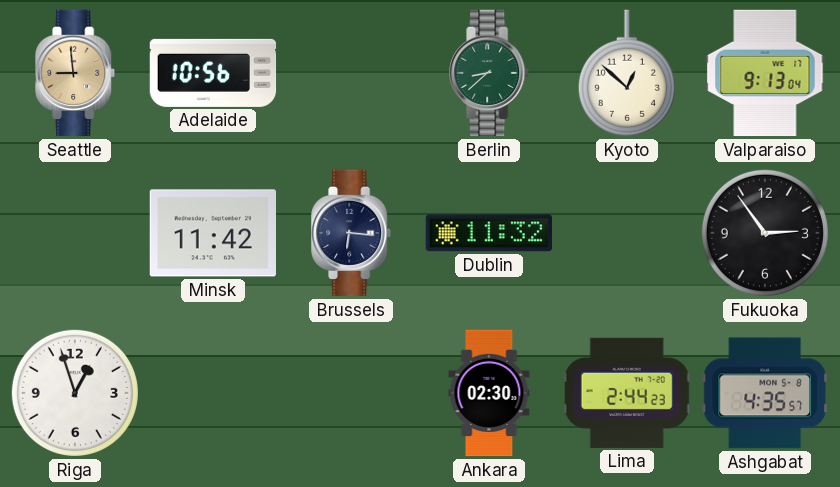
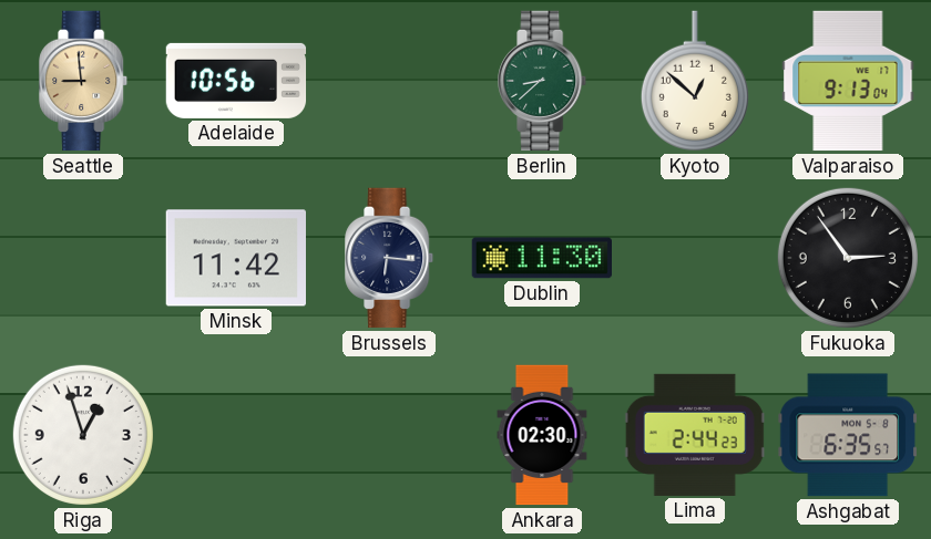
Dublin: 11:32 -> 11:30 (541, 258)
Ashgabat: 4:35 -> 6:35 (848, 435)
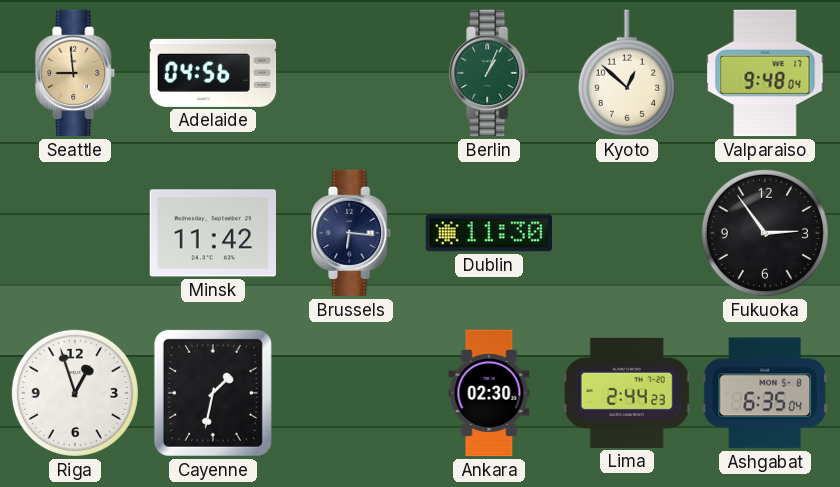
Adelaide: 10:56 -> 04:56 (213, 73)
Berlin: 8:38 -> 1:04 (490, 73)
Valparaiso: 9:13 -> 9:48 (765, 73)
Cayenne: none -> 1:32 (213, 393)
Ashgabat: 6:35:57 -> 6:35:04 (765, 393)
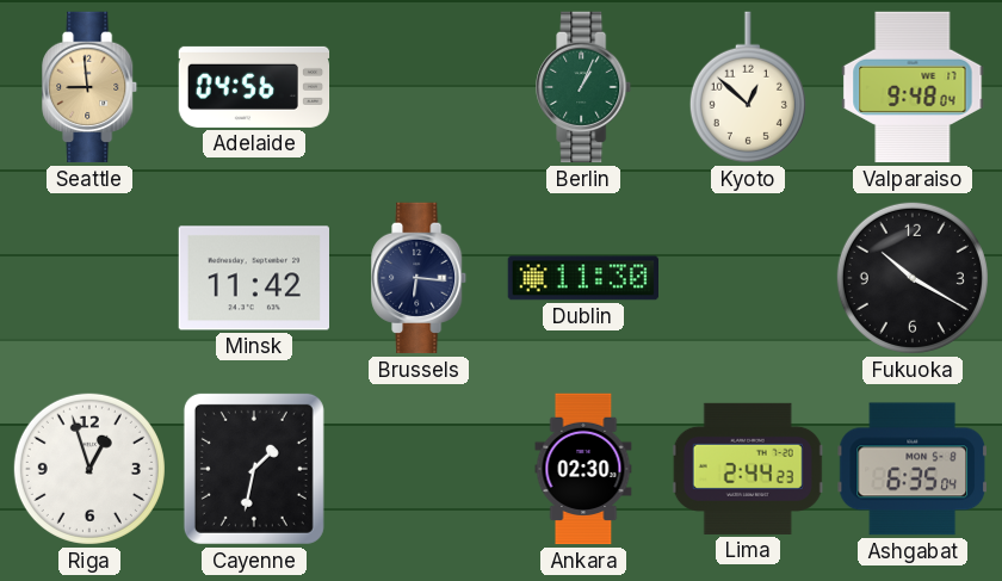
Fukuoka: 2:54 -> 10:20 (913, 278)
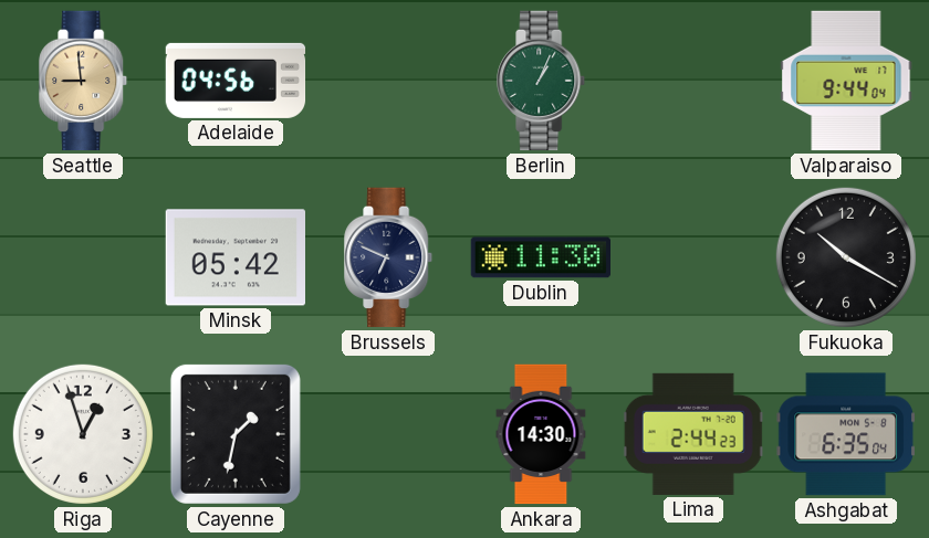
Kyoto: 12:52 -> none (748, 87)
Valparaiso: 9:48 -> 9:44 (846, 81)
Minsk: 11:42 -> 05:42 (234, 257)
Brussels: 6:16 -> 6:49 (389, 257)
Ankara: 02:30 -> 14:30 (541, 434)
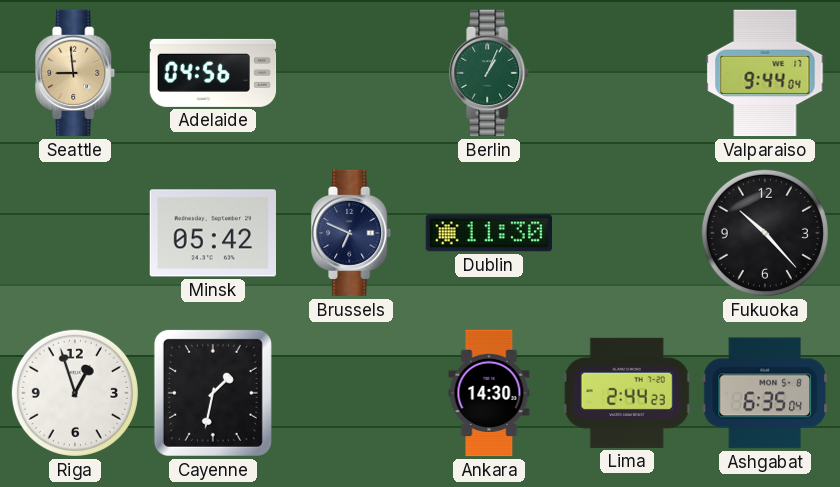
Fukuoka: 10:20 -> 10:23 (765, 233)
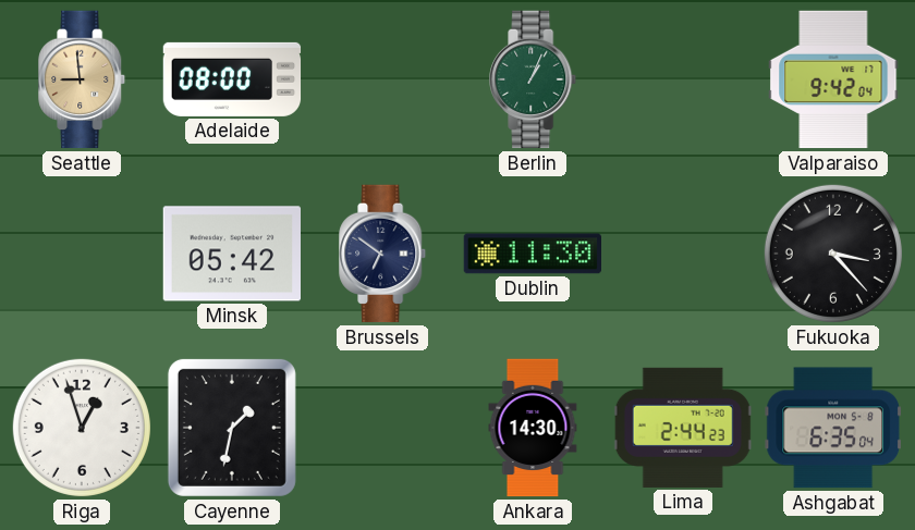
Adelaide: 04:56 -> 08:00 (232, 79)
Valparaiso: 9:44 -> 9:42 (833, 79)
Brussels: 6:49 -> 6:51 (383, 254)
Fukuoka: 10:23 -> 3:23 (833, 254)
